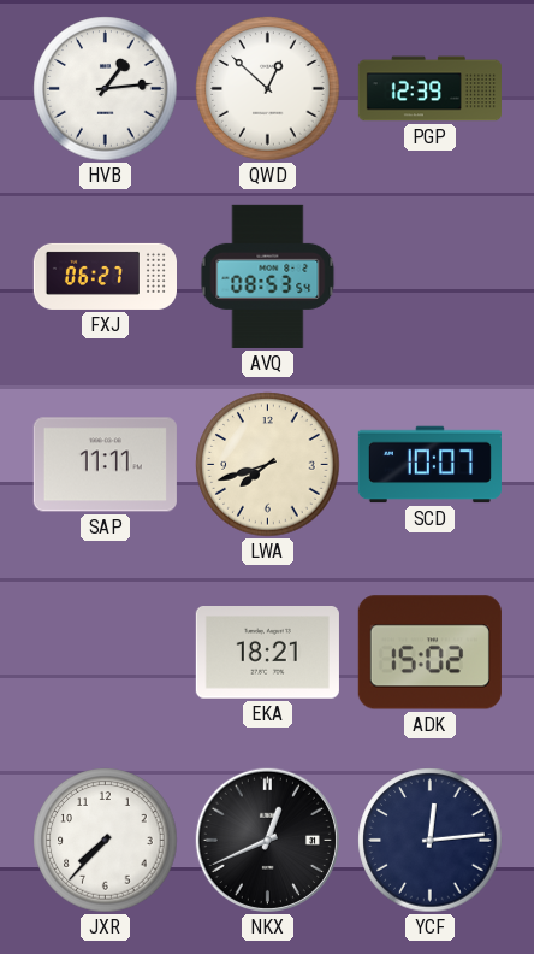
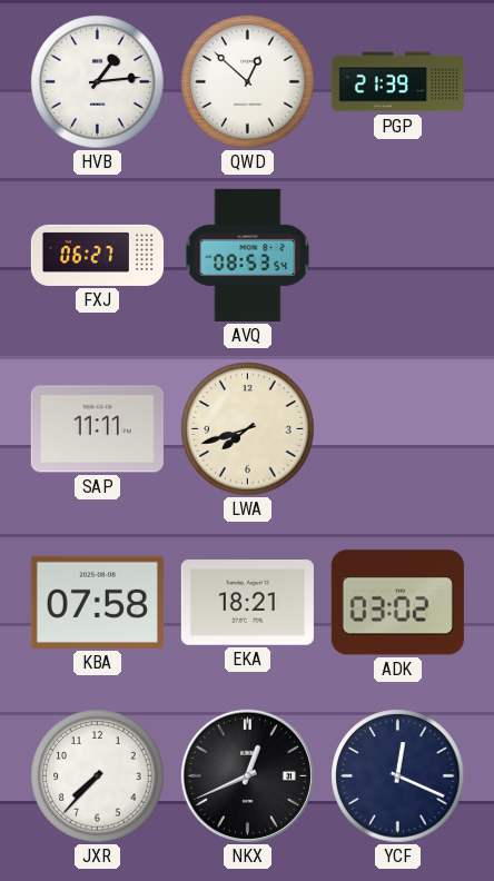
PGP: 12:39 -> 21:39 (397, 82)
SCD: 10:07 -> none (429, 465)
KBA: none -> 07:58 (97, 602)
ADK: 15:02 -> 03:02 (397, 603)
YCF: 12:14 -> 12:19 (398, 776)
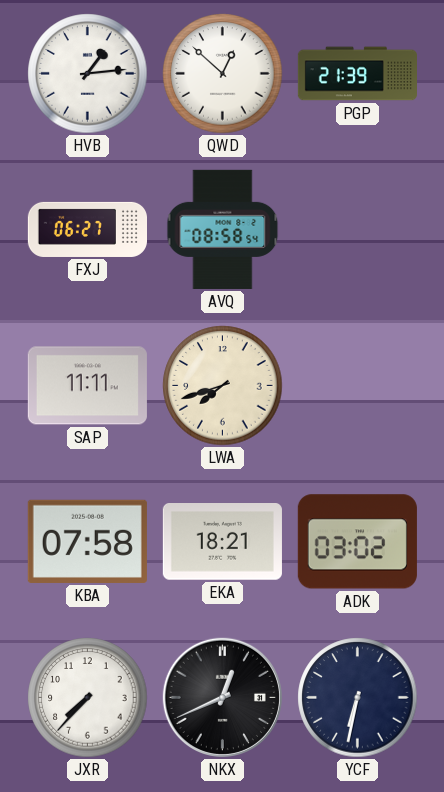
AVQ: 08:53 -> 08:58 (223, 229)
YCF: 12:19 -> 6:32 (358, 698)
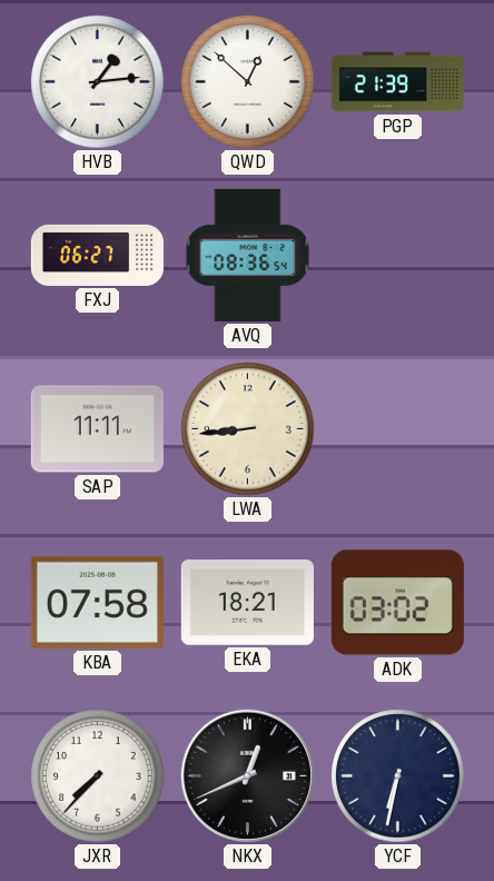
AVQ: 08:58 -> 08:36 (248, 255)
LWA: 7:42 -> 8:44 (248, 429)
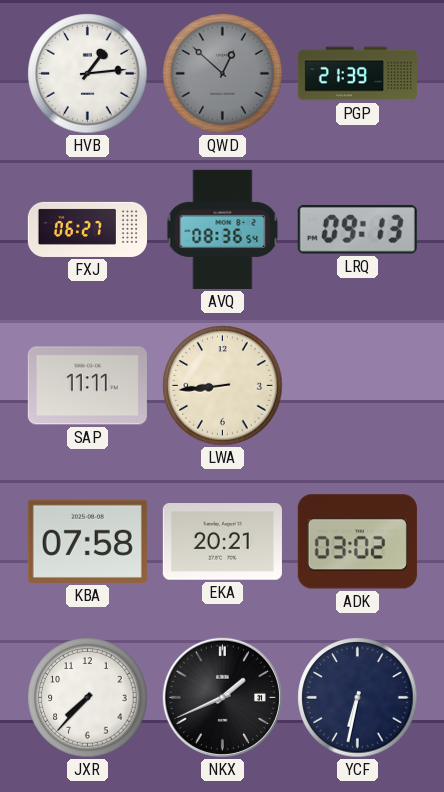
QWD dial: white -> grey (223, 74)
LRQ: none -> 09:13 (357, 229)
EKA: 18:21 -> 20:21 (222, 542)
NKX: 12:41 -> 1:41 (222, 697)
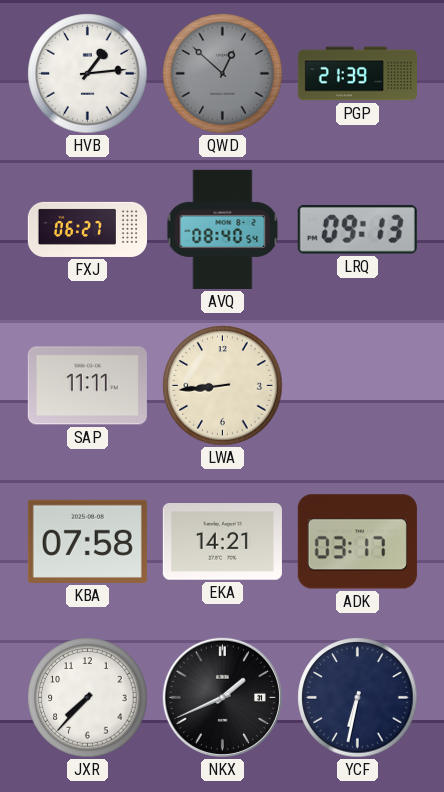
AVQ: 08:36 -> 08:40 (223, 229)
EKA: 20:21 -> 14:21 (222, 542)
ADK: 03:02 -> 03:17 (357, 542)
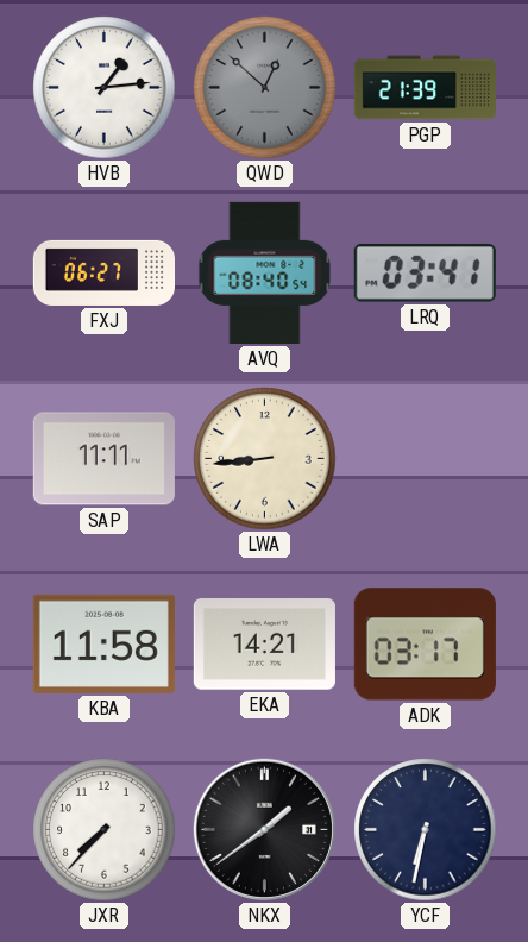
LRQ: 09:13 -> 03:41 (425, 272)
KBA: 07:58 -> 11:58 (103, 643)
NKX: 1:41 -> 1:39 (264, 829)
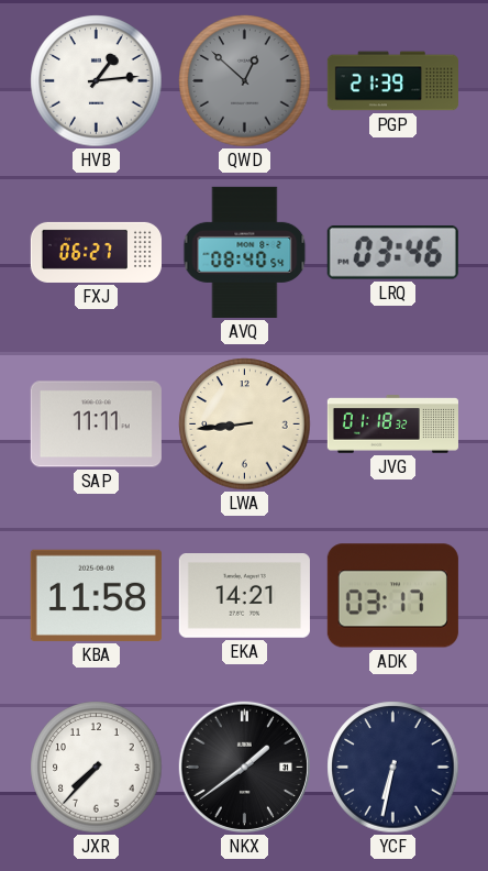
LRQ: 03:41 -> 03:46 (392, 252)
JVG: none -> 01:18 (392, 425)
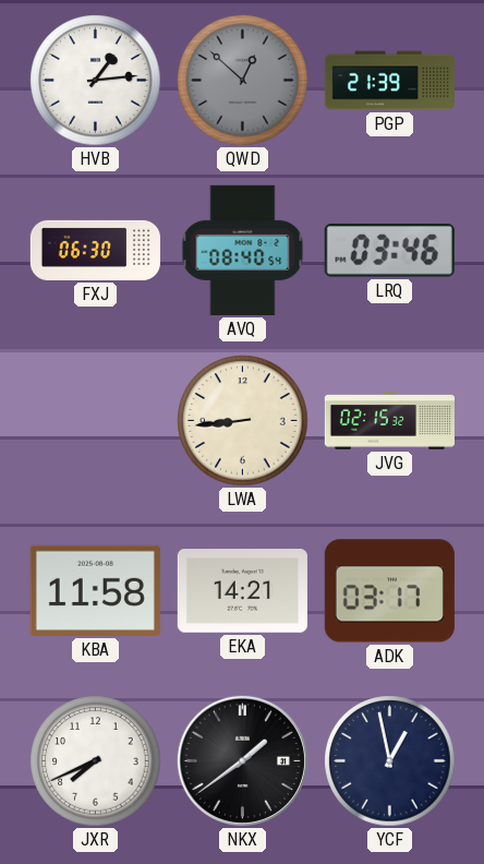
FXJ: 06:27 -> 06:30 (95, 250)
SAP: 11:11 -> none (96, 425)
JVG: 01:18 -> 02:15 (389, 421)
JXR: 7:37 -> 7:41 (96, 761)
YCF: 6:32 -> 12:58 (390, 761)
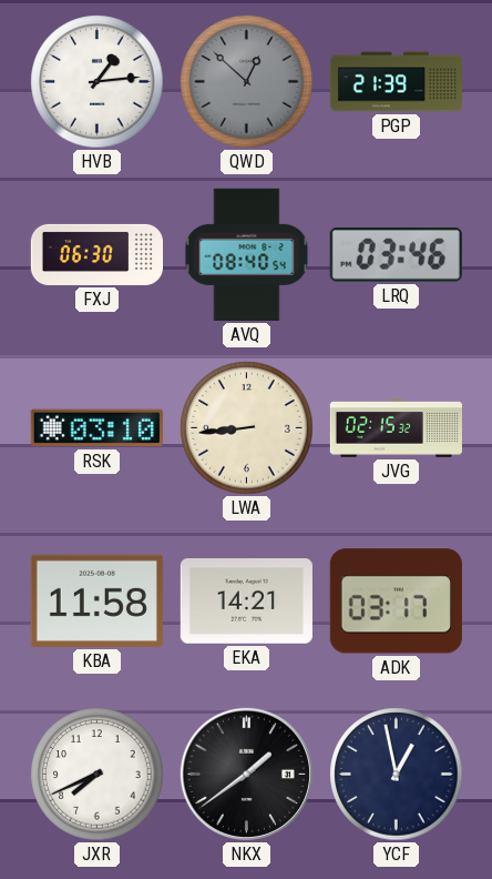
RSK: none -> 03:10 (96, 428)
